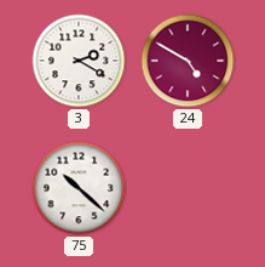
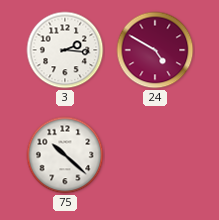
3: 2:20 -> 2:16 (65, 50)
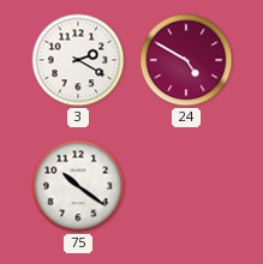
3: 2:16 -> 2:20 (78, 60)
75: 10:22 -> 10:21 (78, 186)
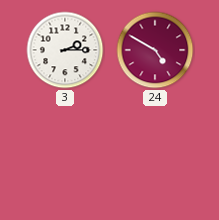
3: 2:20 -> 2:15 (65, 50)
75: 10:21 -> none (78, 186)
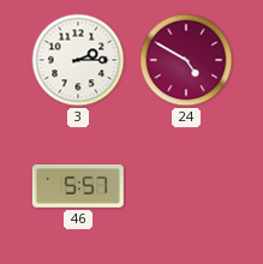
46: none -> 5:57 (78, 187)
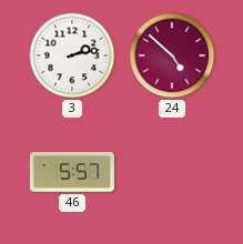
3: 2:15 -> 2:13 (72, 55)
24: 4:50 -> 4:52 (172, 55)
